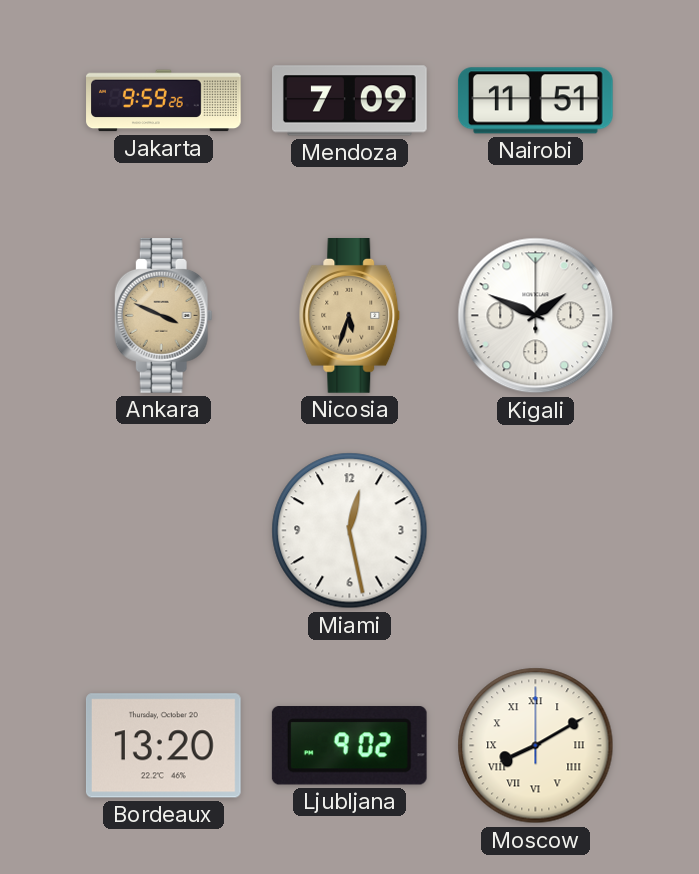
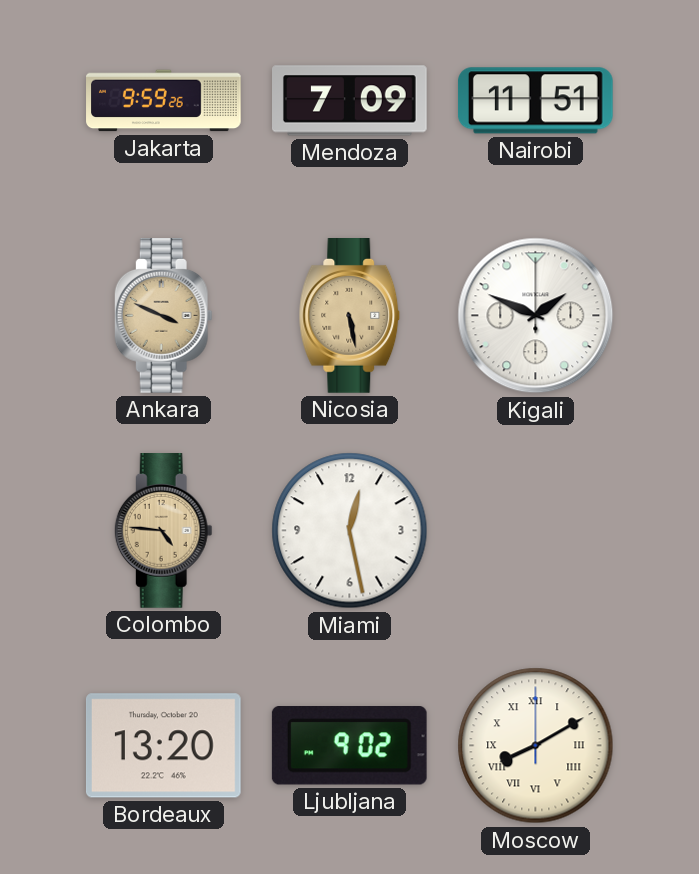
Nicosia: 5:33 -> 5:28 (350, 316)
Colombo: none -> 4:46 (163, 531)
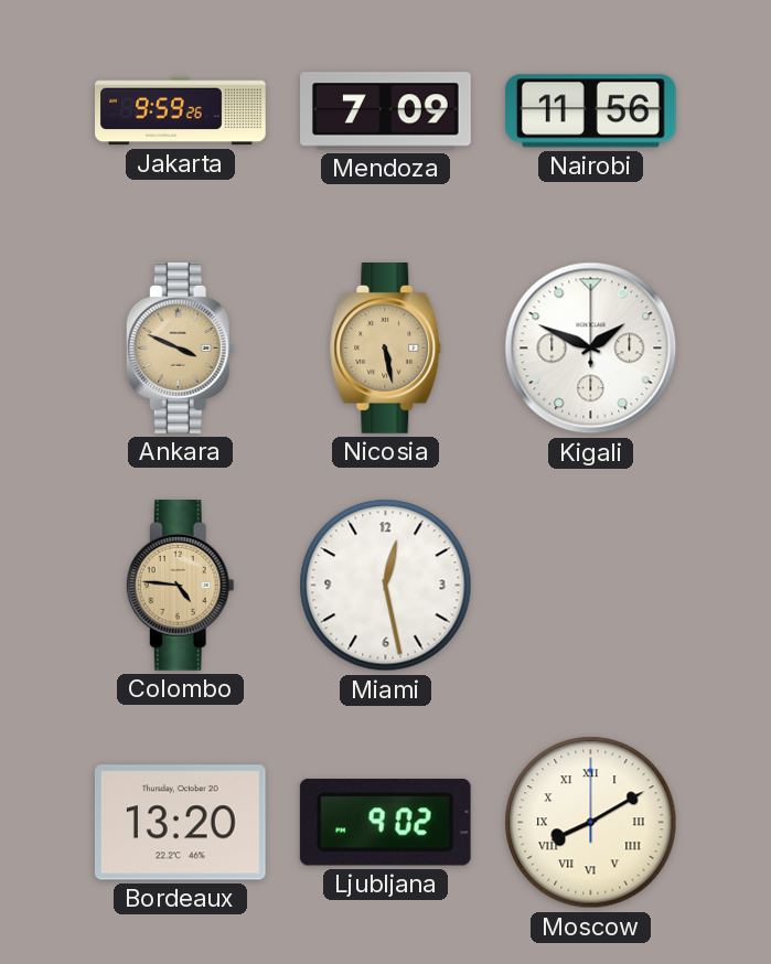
Nairobi: 11:51 -> 11:56 (590, 111)
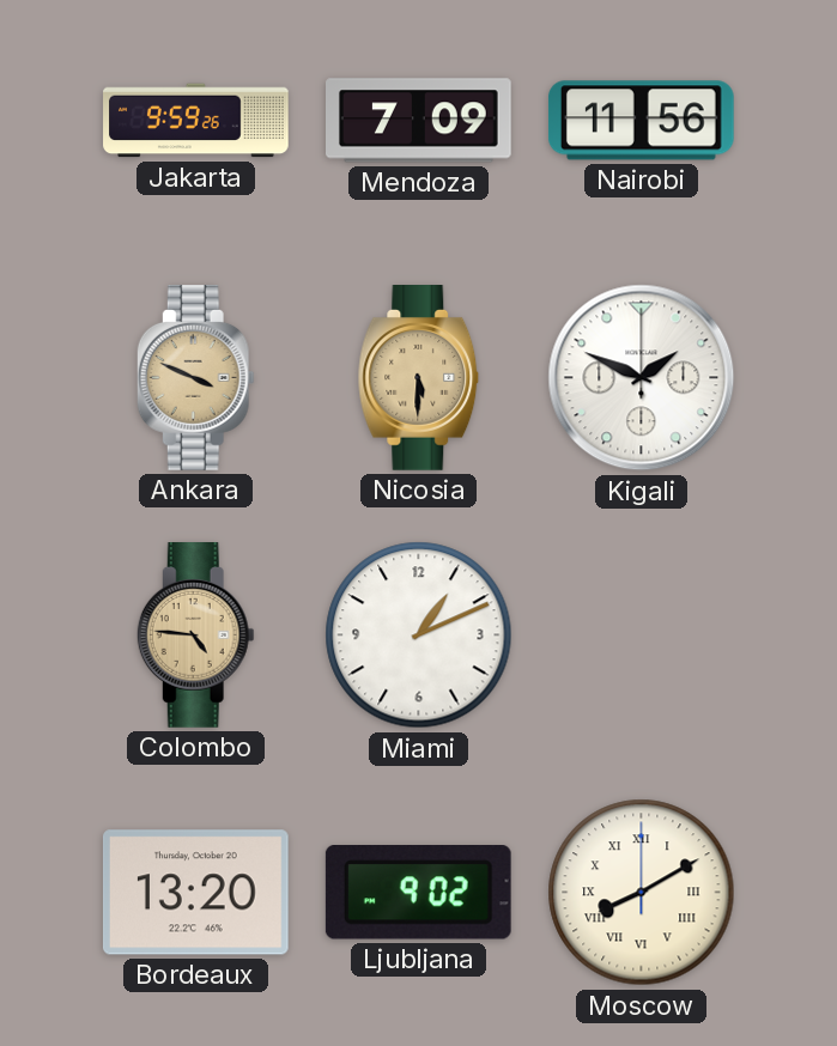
Nicosia: 5:28 -> 5:30 (419, 378)
Miami: 12:28 -> 1:11 (419, 635)
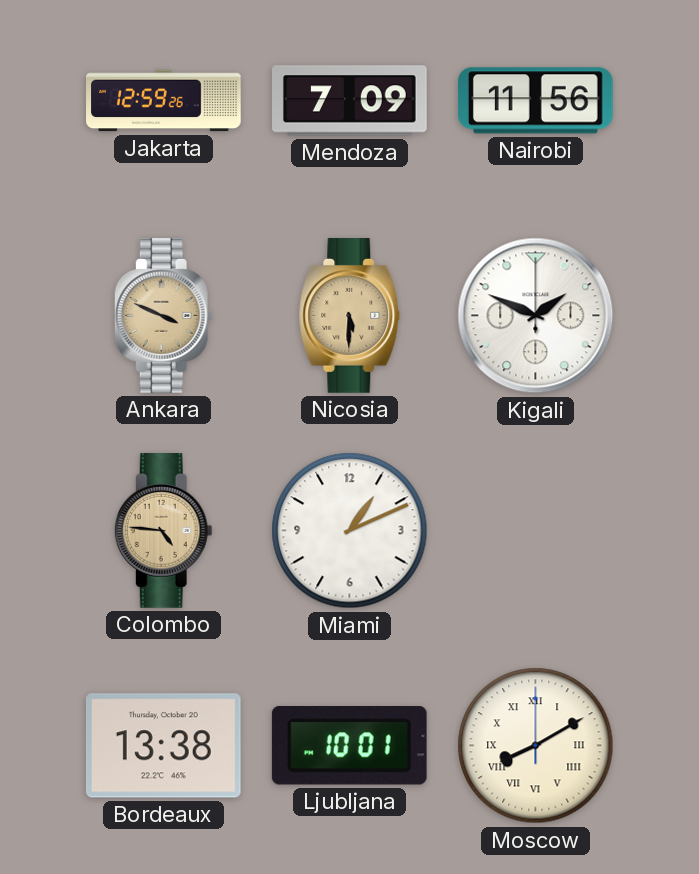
Jakarta: 9:59 -> 12:59 (164, 101)
Bordeaux: 13:20 -> 13:38 (163, 746)
Ljubljana: 9:02 -> 10:01 (349, 745)
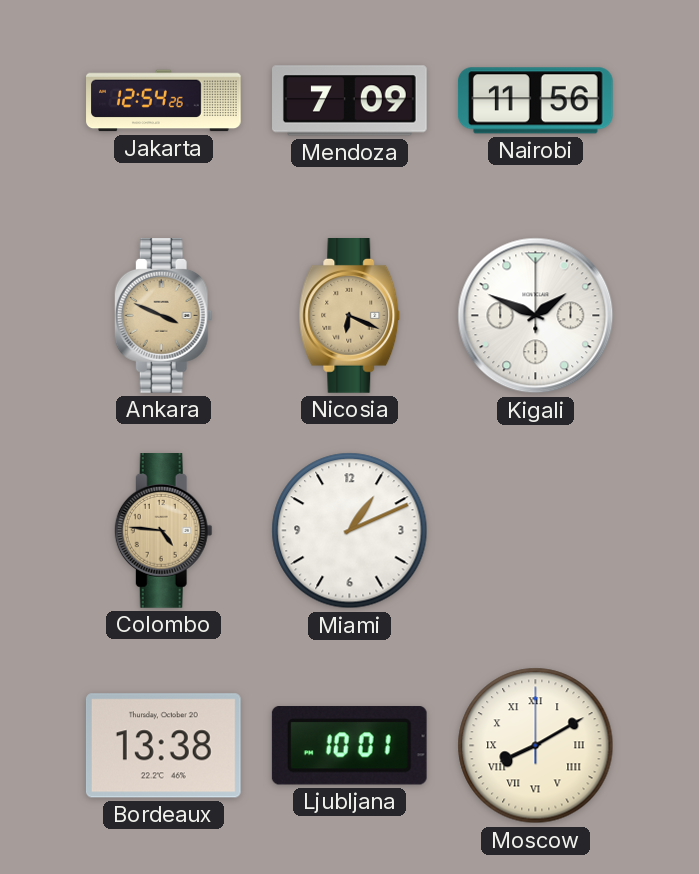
Jakarta: 12:59 -> 12:54 (164, 101)
Nicosia: 5:30 -> 6:19 (350, 316)
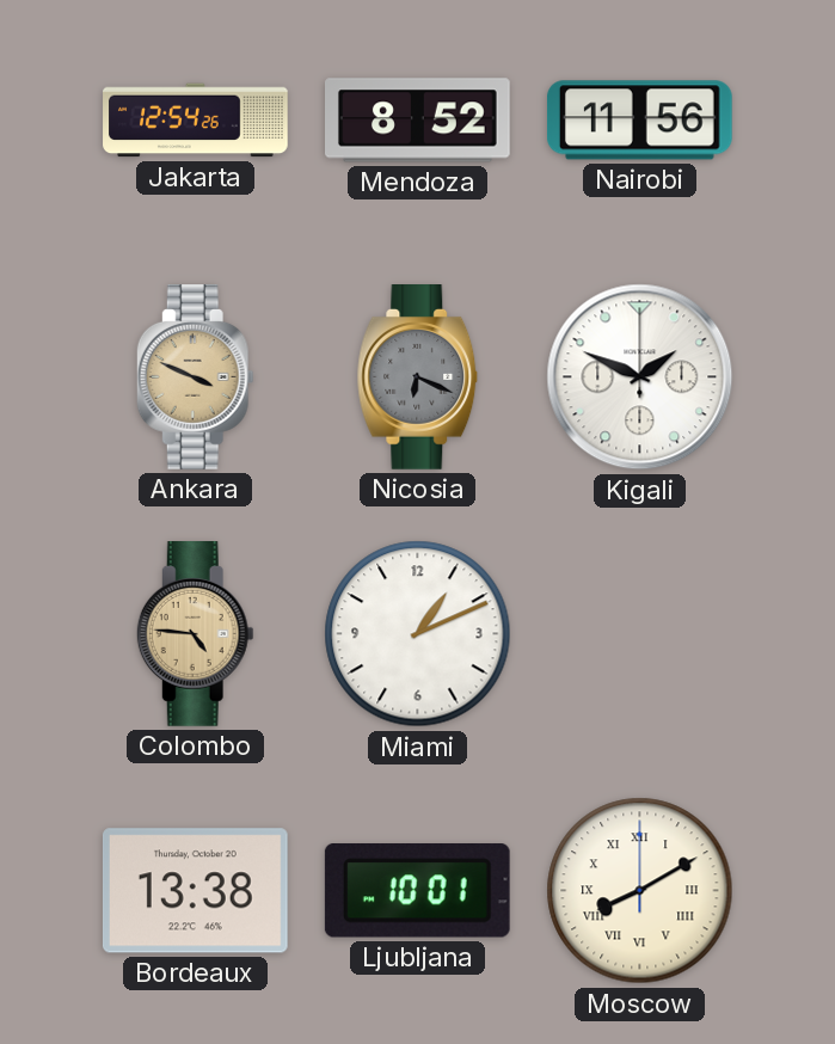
Mendoza: 7:09 -> 8:52 (418, 121)
Nicosia dial: champagne -> grey (418, 377)
